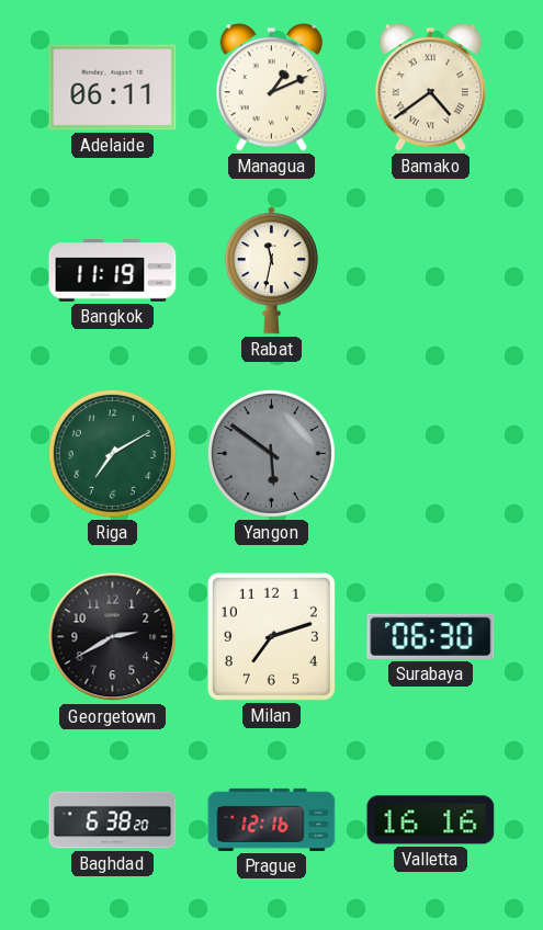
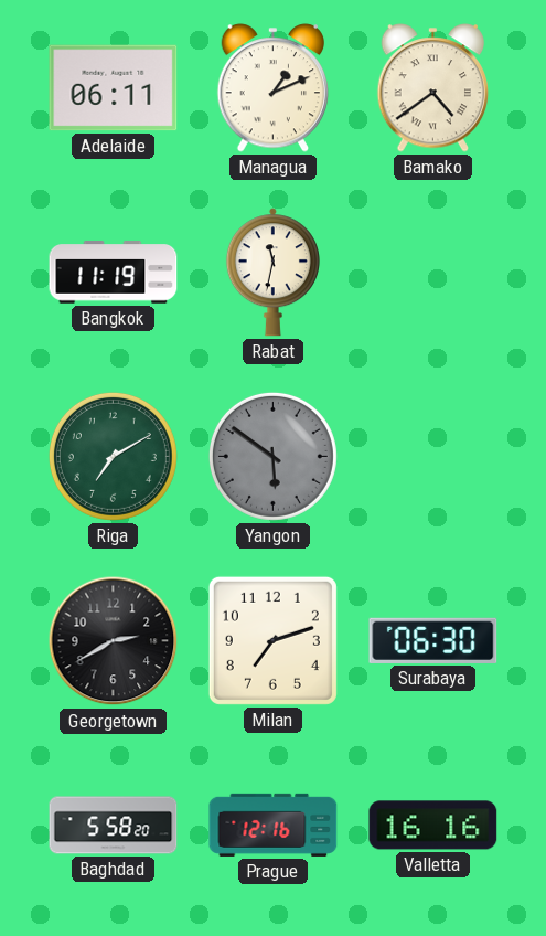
Baghdad: 6:38 -> 5:58 (114, 826)
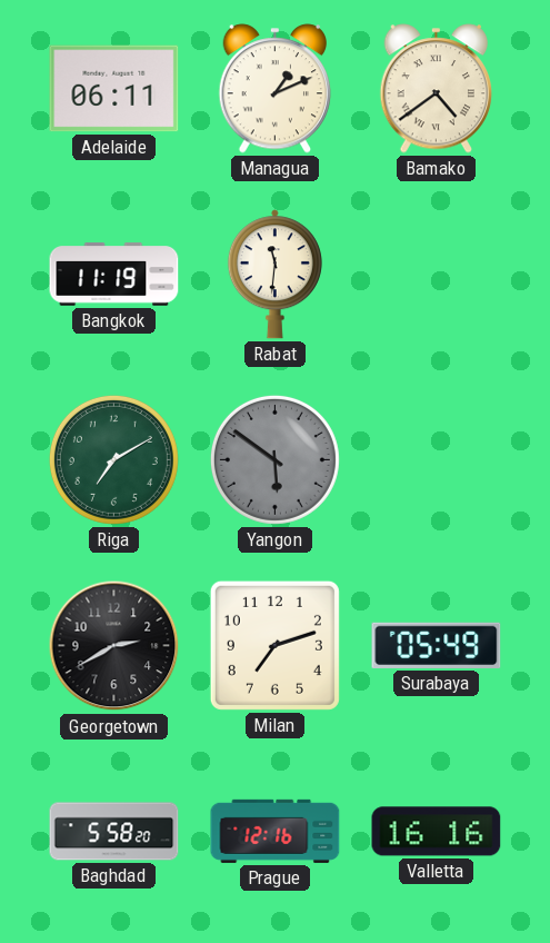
Rabat: 11:32 -> 11:31 (274, 275)
Surabaya: 06:30 -> 05:49 (437, 645)
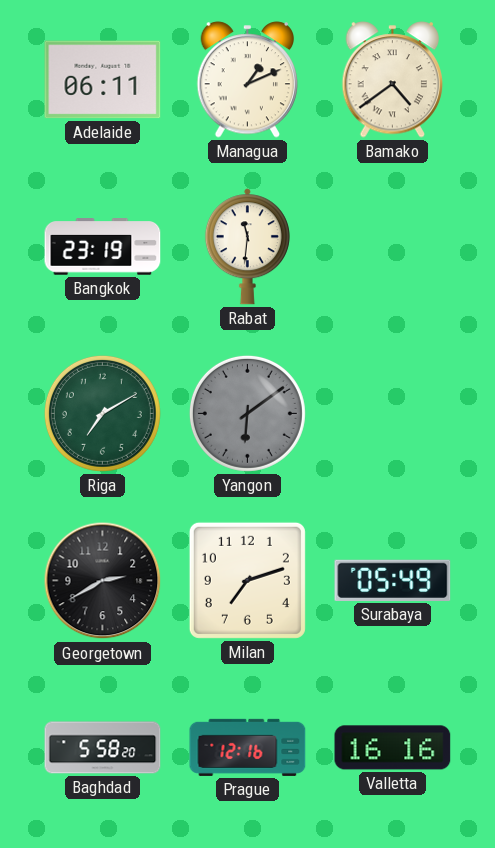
Bangkok: 11:19 -> 23:19 (103, 247)
Yangon: 5:51 -> 6:09 (247, 413)
